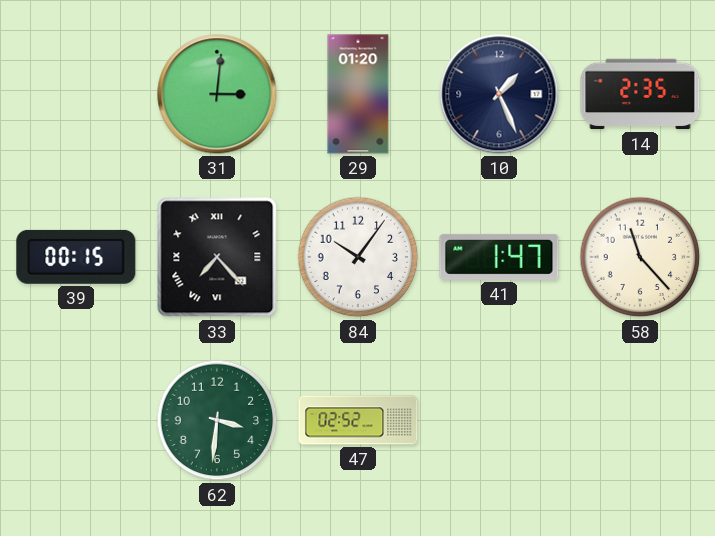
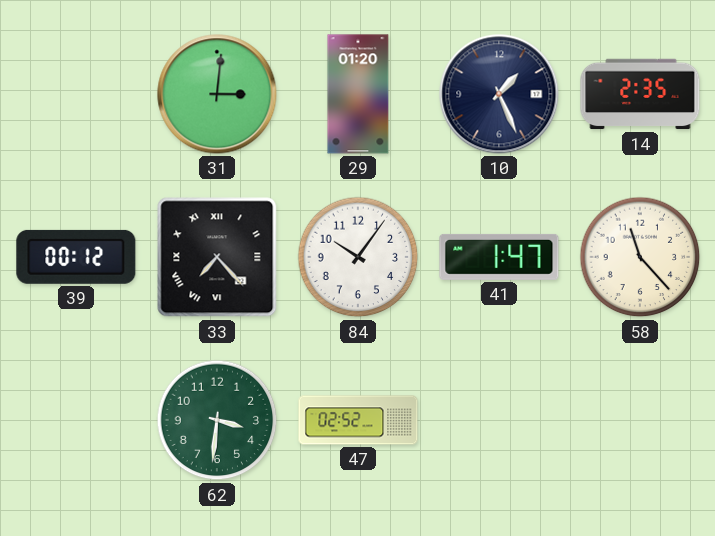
39: 00:15 -> 00:12 (76, 257)
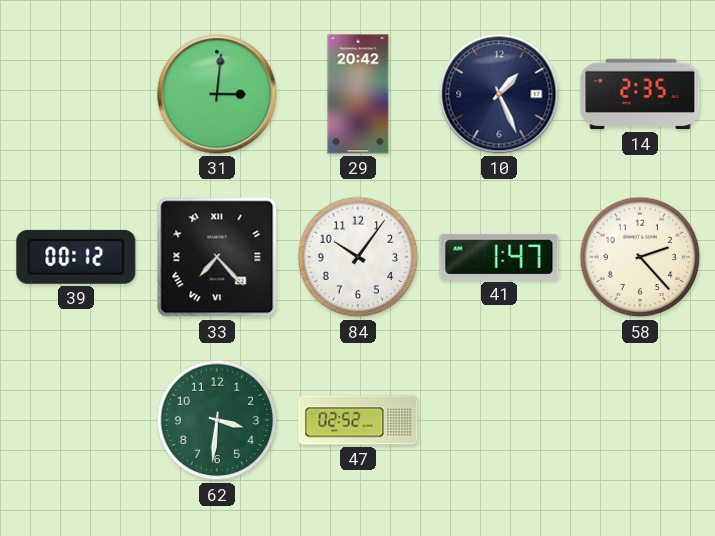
29: 01:20 -> 20:42 (358, 94)
58: 11:23 -> 2:23 (640, 257)
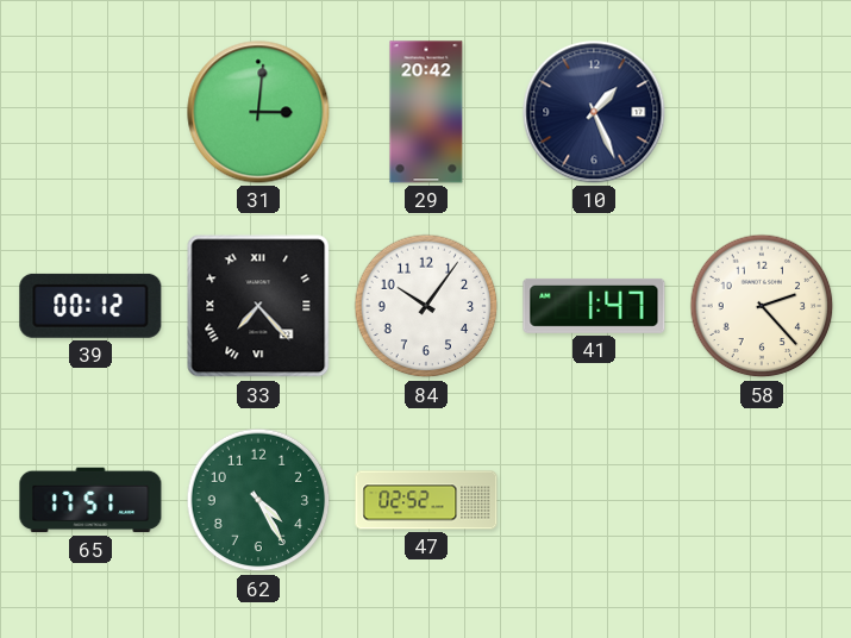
14: 2:35 -> none (640, 94)
65: none -> 17:51 (90, 500)
62: 3:31 -> 4:25 (258, 500)
